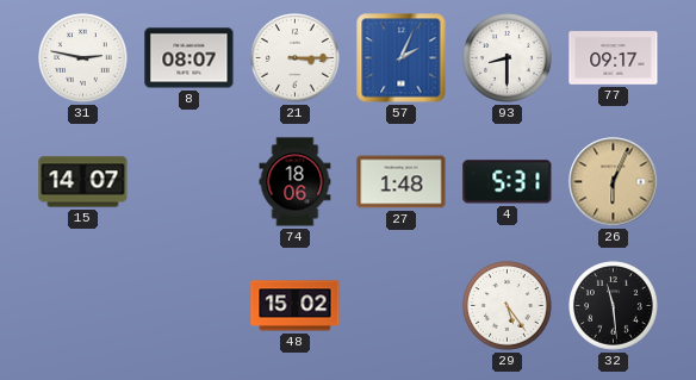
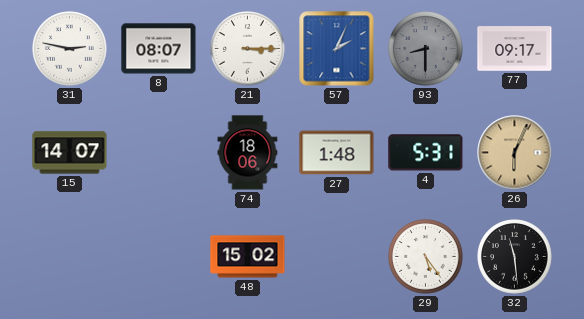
93 dial: white -> grey (426, 49)
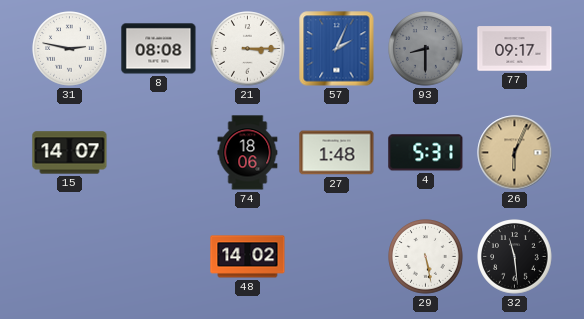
8: 08:07 -> 08:08 (159, 49)
48: 15:02 -> 14:02 (248, 257)
29: 5:24 -> 5:28 (426, 257)
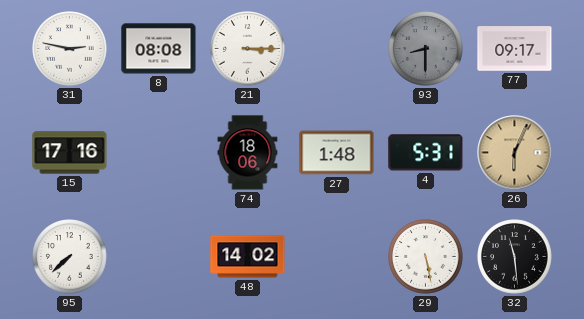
57: 2:04 -> none (337, 49)
15: 14:07 -> 17:16 (70, 153)
95: none -> 7:38 (70, 257)
